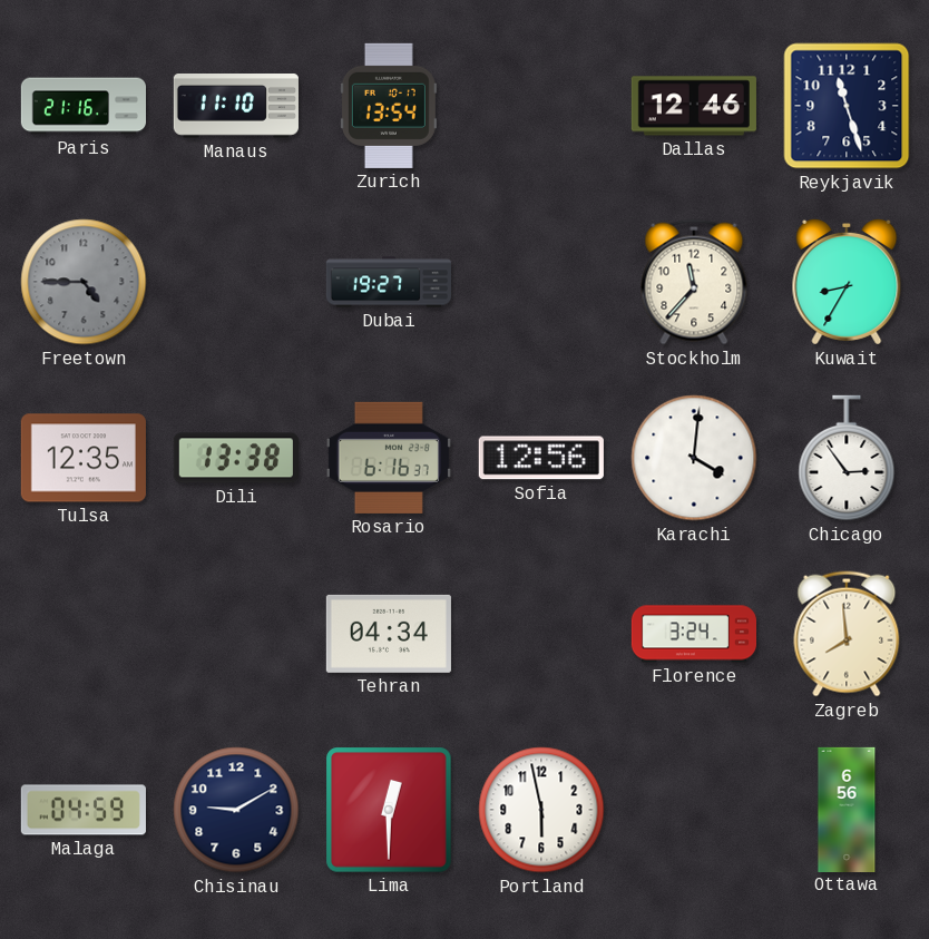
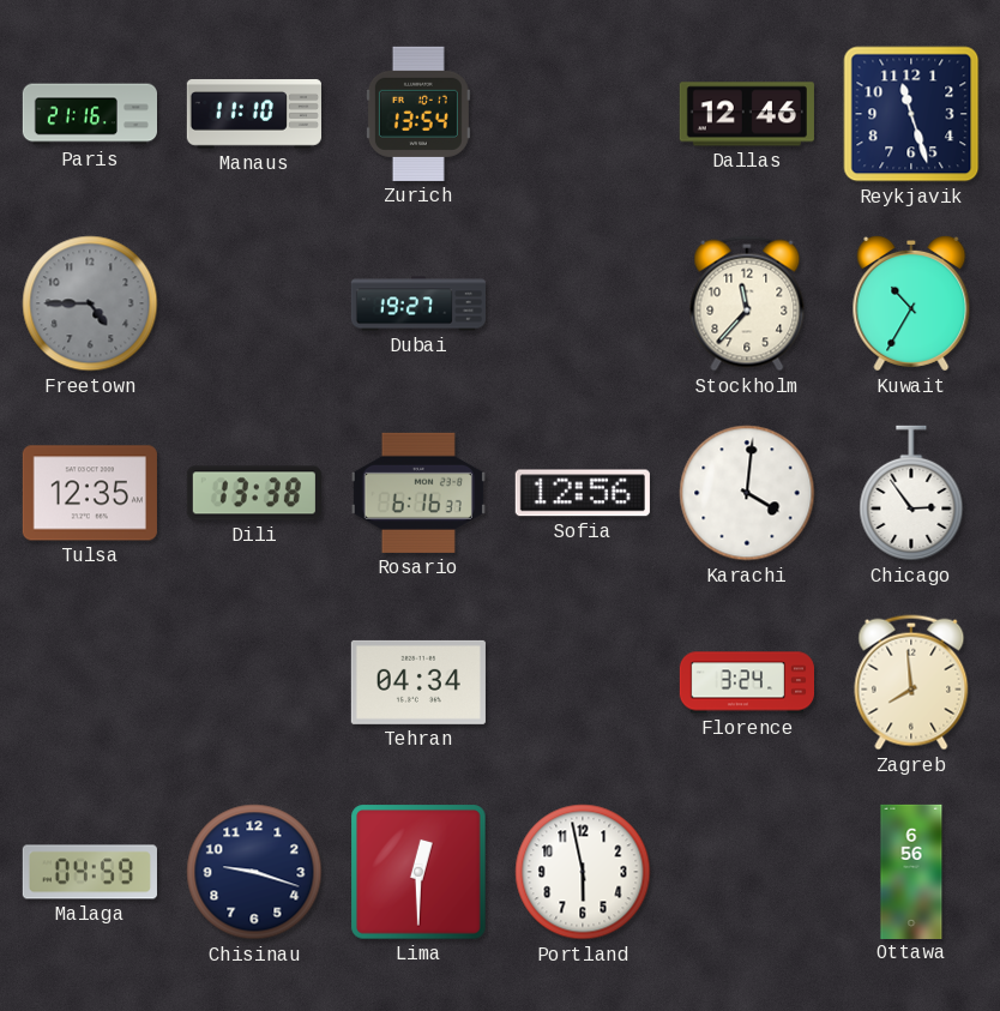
Kuwait: 8:35 -> 10:35 (911, 303)
Chisinau: 9:10 -> 9:18 (254, 872)
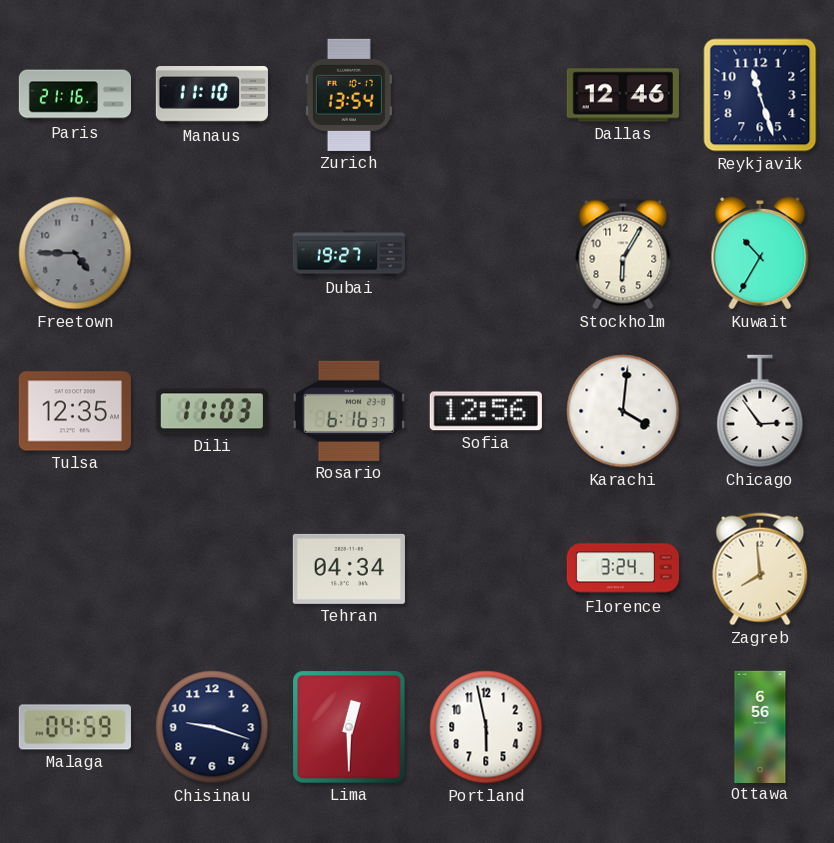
Stockholm: 11:37 -> 6:05 (623, 253)
Dili: 13:38 -> 11:03 (212, 411)
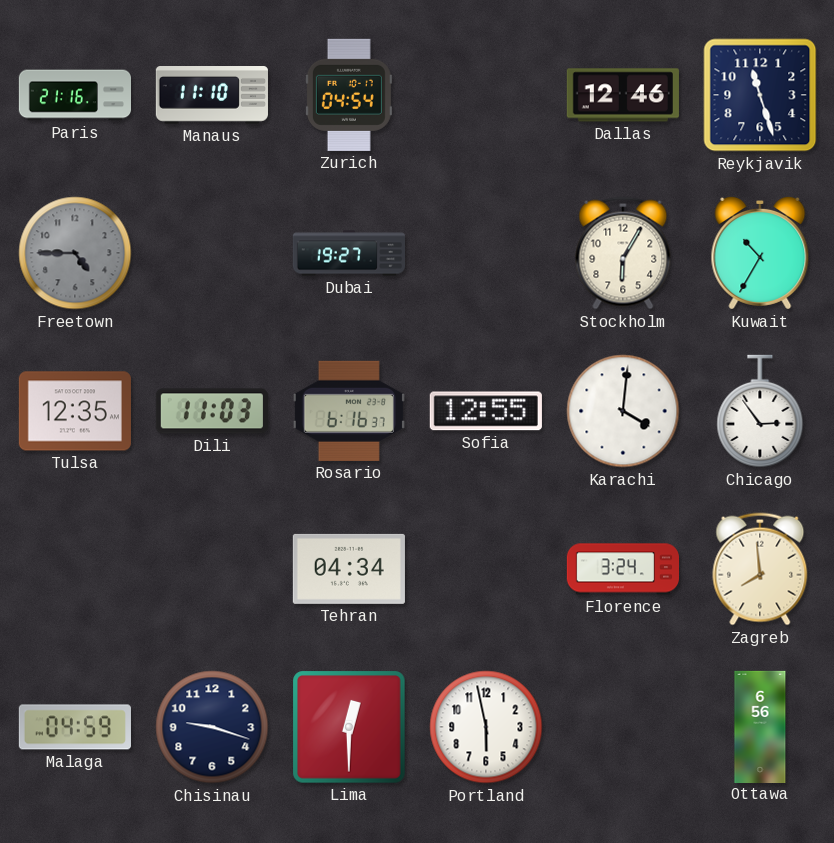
Zurich: 13:54 -> 04:54 (349, 95)
Sofia: 12:56 -> 12:55 (486, 411)
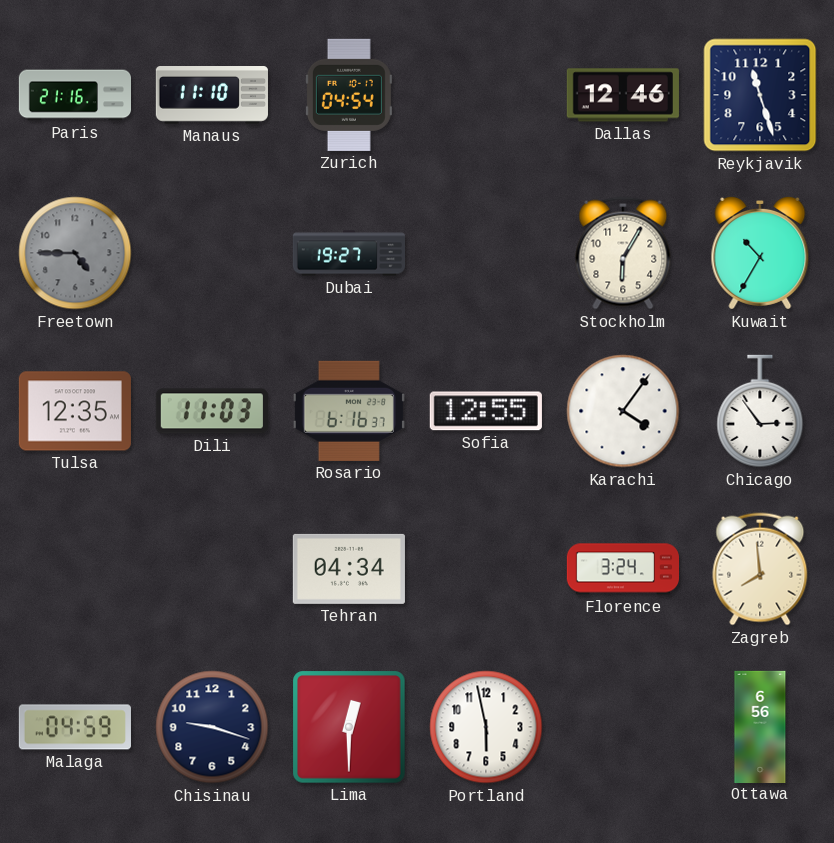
Karachi: 4:01 -> 4:06 (623, 411)
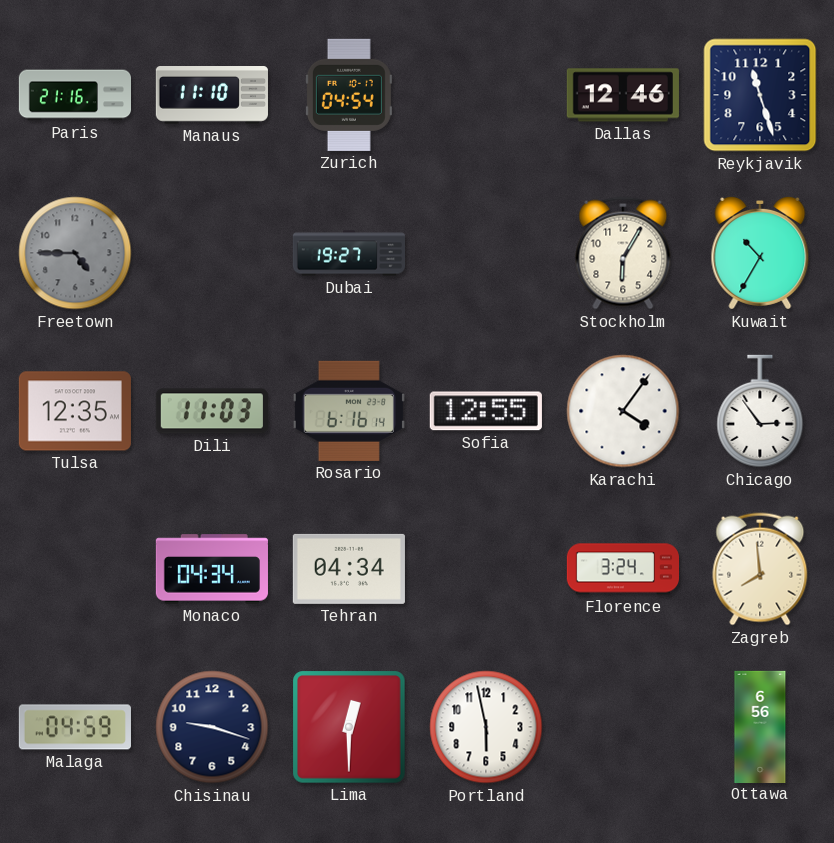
Rosario: 6:16:37 -> 6:16:14 (349, 411)
Monaco: none -> 04:34 (212, 569)
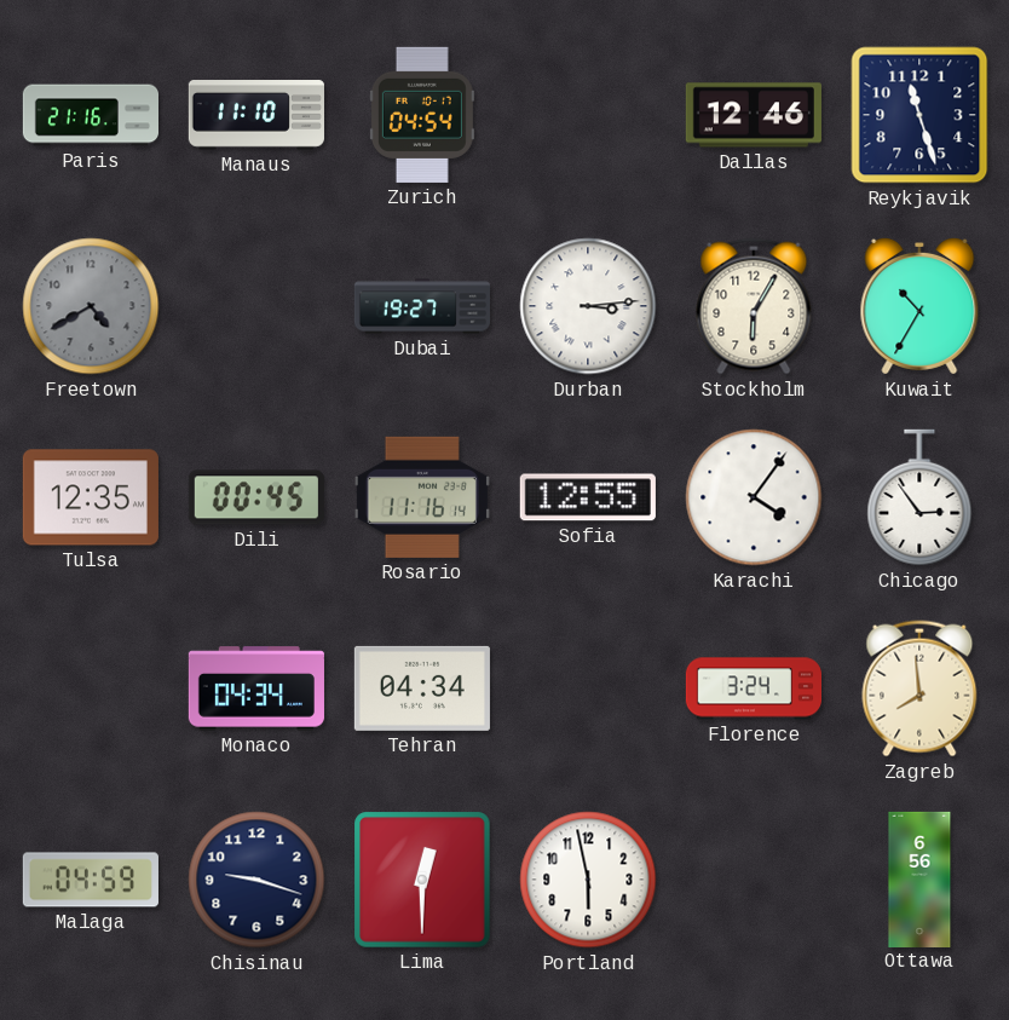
Freetown: 4:45 -> 4:40 (91, 306)
Durban: none -> 3:14 (588, 306)
Dili: 11:03 -> 00:45 (256, 497)
Rosario: 6:16 -> 11:16 (422, 497)
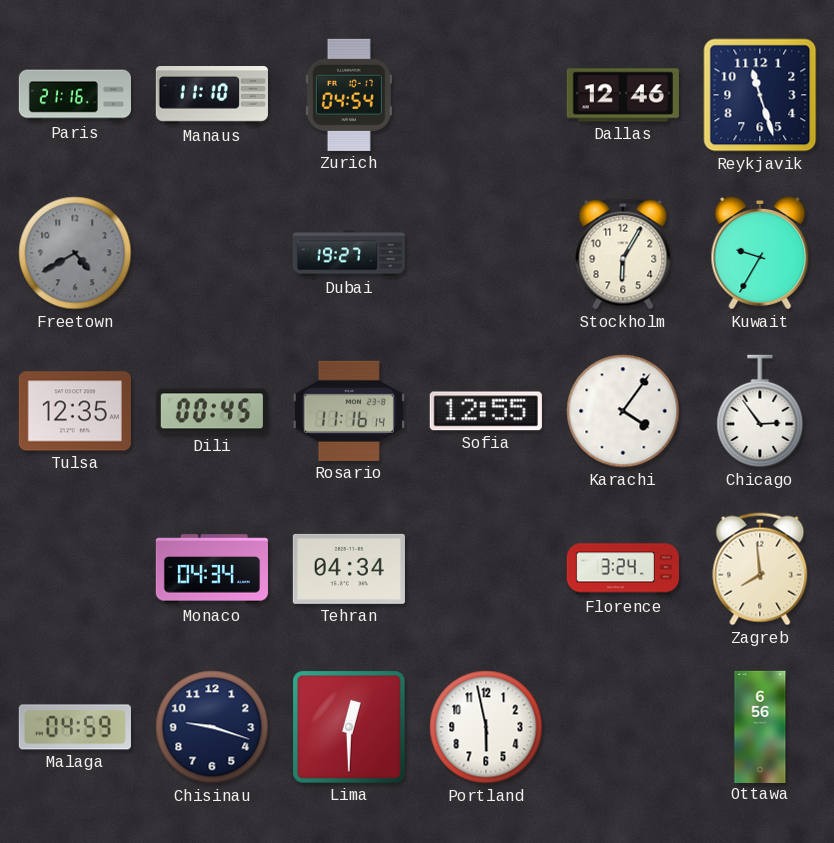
Durban: 3:14 -> none (588, 306)
Kuwait: 10:35 -> 9:35 (760, 253)
